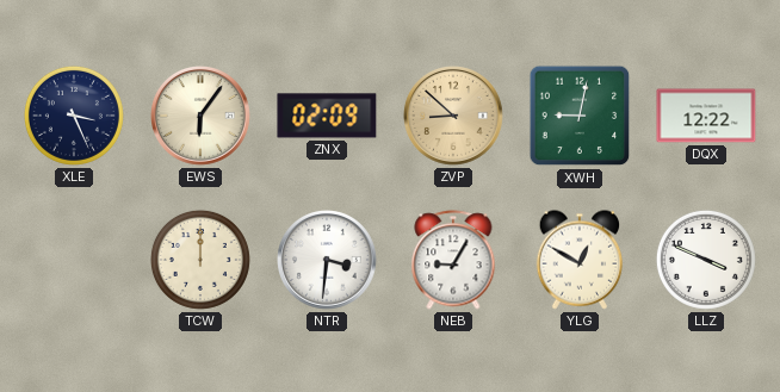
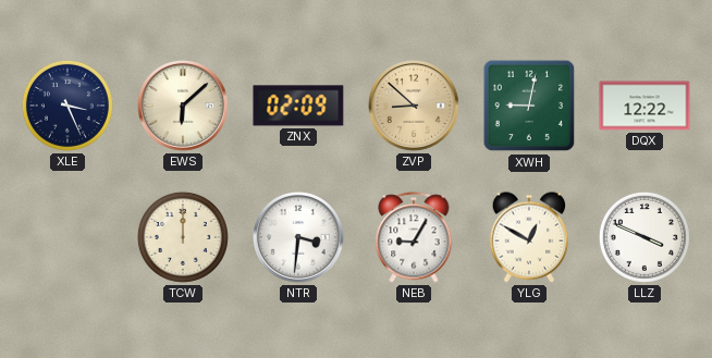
EWS: 6:06 -> 6:08 (184, 107)
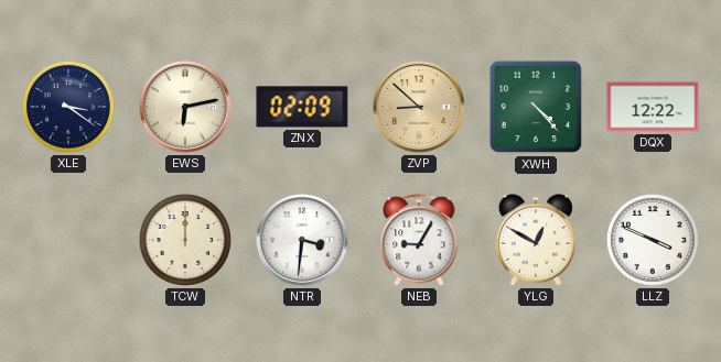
XLE: 3:26 -> 3:21 (68, 107)
EWS: 6:08 -> 6:13 (186, 108)
XWH: 9:02 -> 4:23 (536, 107)
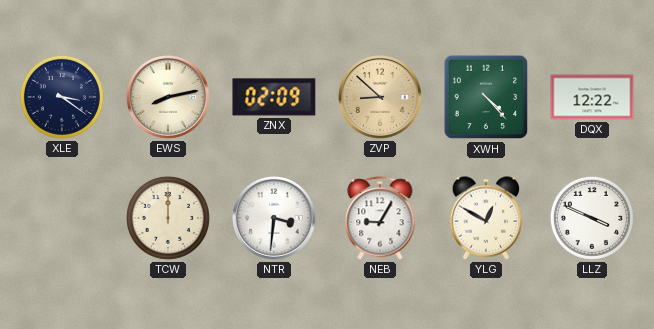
EWS: 6:13 -> 8:13 (169, 98)
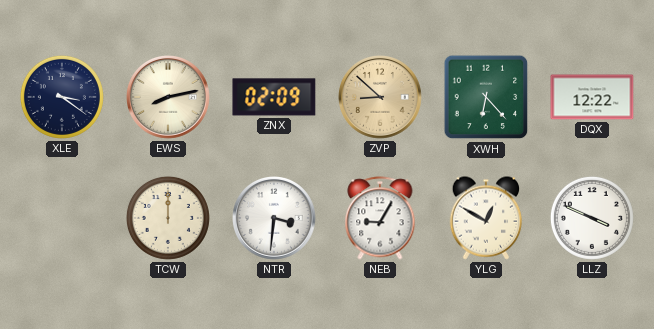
XWH: 4:23 -> 6:23 (486, 97)
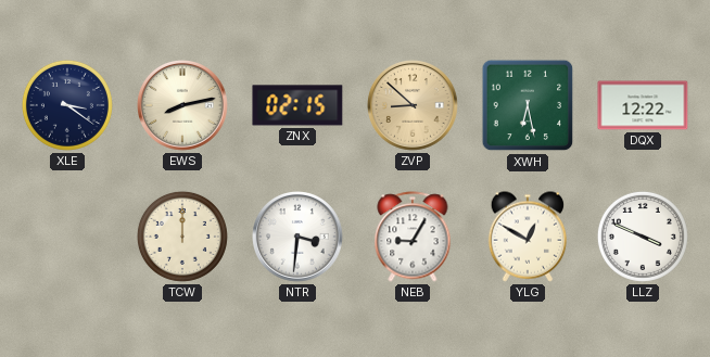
ZNX: 02:09 -> 02:15 (297, 105)
XWH: 6:23 -> 6:28 (528, 105)
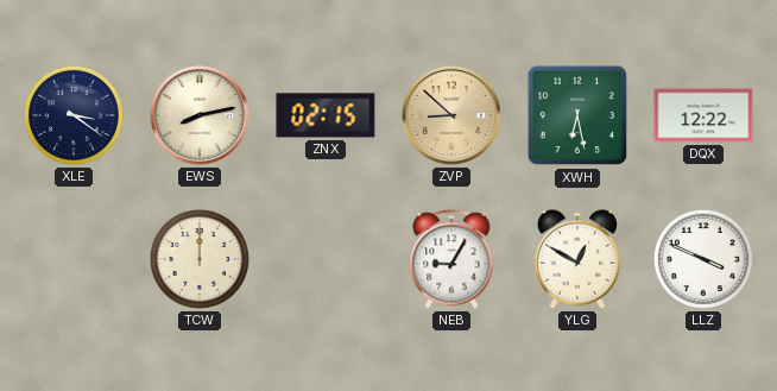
NTR: 3:31 -> none (299, 238)
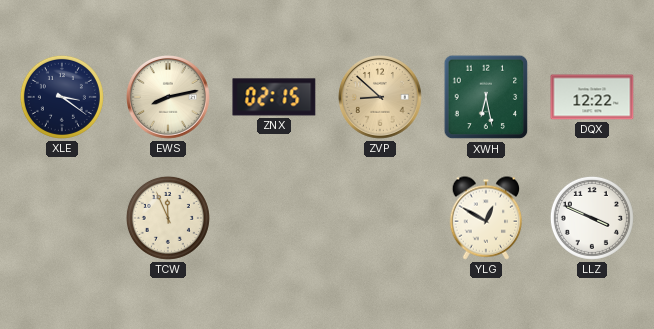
TCW: 12:00 -> 11:56 (168, 218)
NEB: 9:05 -> none (451, 259)
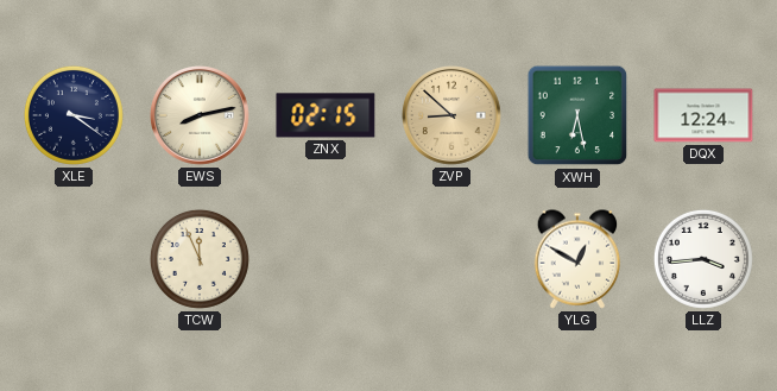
DQX: 12:22 -> 12:24 (703, 115)
LLZ: 3:49 -> 3:44 (703, 259)
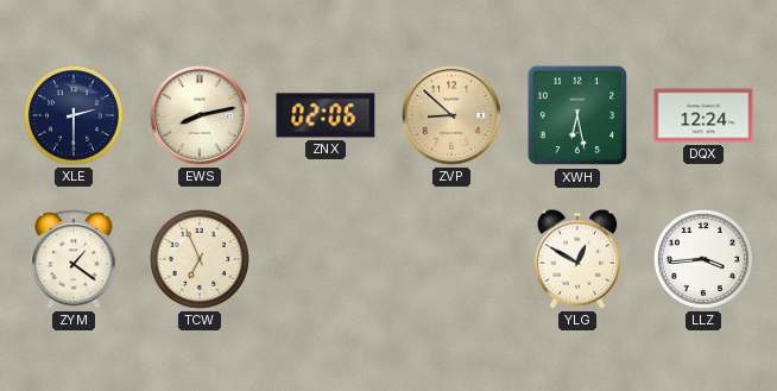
XLE: 3:21 -> 2:30 (74, 115)
ZNX: 02:15 -> 02:06 (326, 115)
ZYM: none -> 1:21 (74, 259)
TCW: 11:56 -> 6:56 (200, 259)
